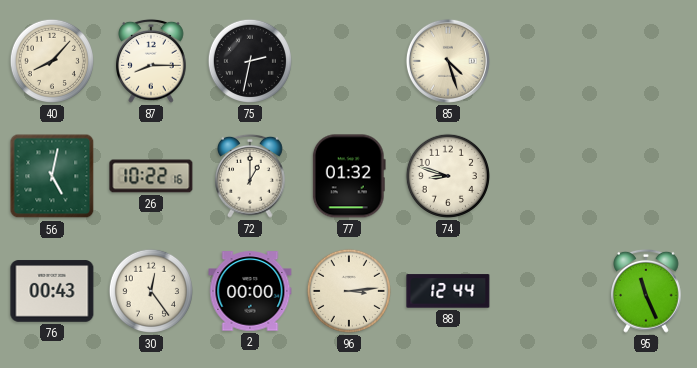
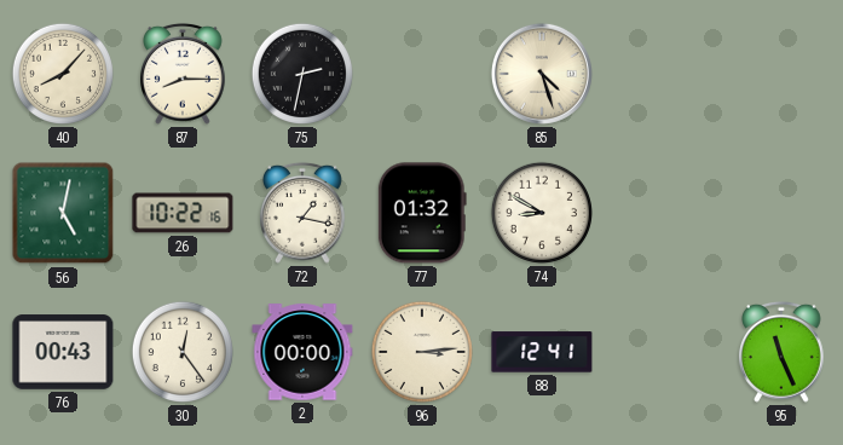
72: 1:00 -> 1:17 (304, 213)
74: 8:48 -> 8:50 (542, 213)
88: 12:44 -> 12:41 (542, 352)
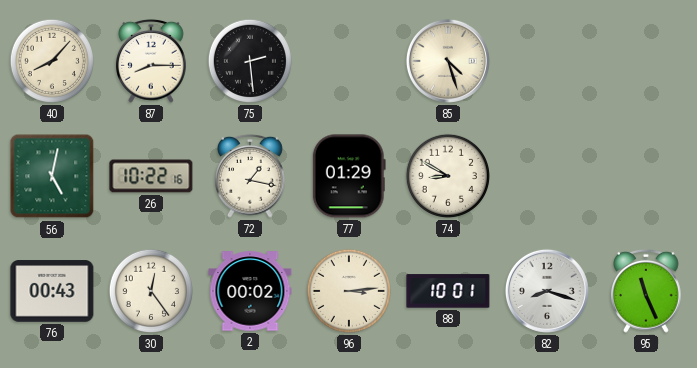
75: 2:32 -> 2:29 (250, 61)
77: 01:32 -> 01:29 (349, 176)
2: 00:00 -> 00:02 (250, 291)
88: 12:41 -> 10:01 (448, 291)
82: none -> 8:18 (547, 291)
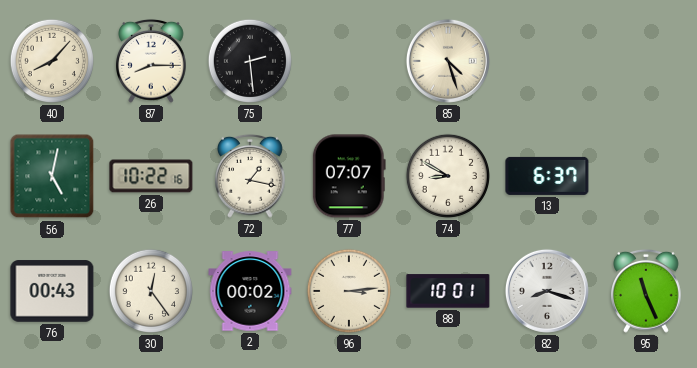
77: 01:29 -> 07:07 (349, 176)
13: none -> 6:37 (547, 176)
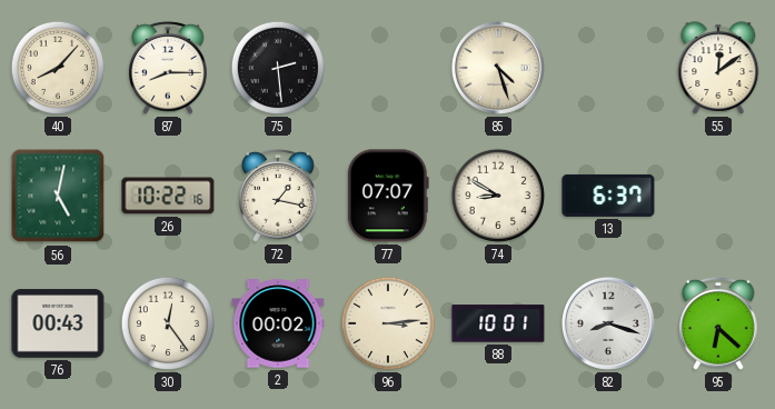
55: none -> 12:09 (718, 68)
95: 11:26 -> 6:22 (719, 323)
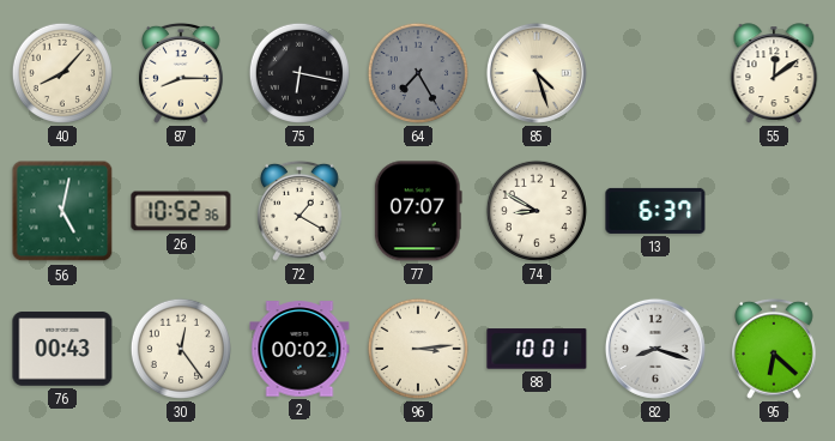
75: 2:29 -> 6:17 (299, 73)
64: none -> 7:25 (418, 73)
26: 10:22 -> 10:52 (181, 211)
72: 1:17 -> 1:20 (301, 211)
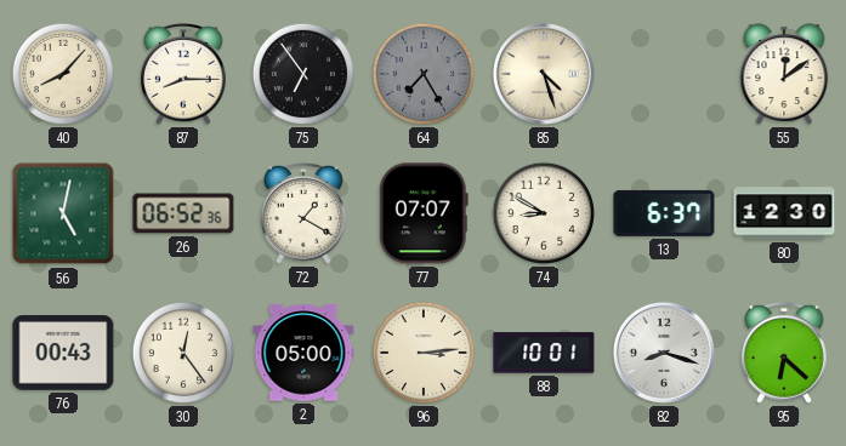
75: 6:17 -> 6:54 (303, 74)
26: 10:52 -> 06:52 (183, 213)
80: none -> 12:30 (784, 213)
2: 00:02 -> 05:00 (303, 353)
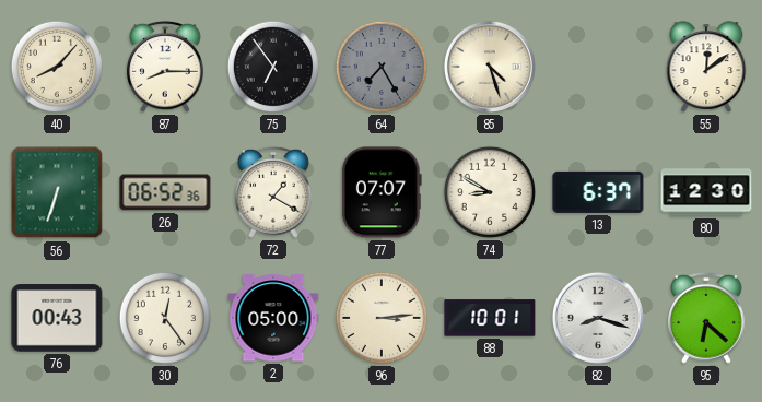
56: 5:02 -> 6:33 (57, 192)
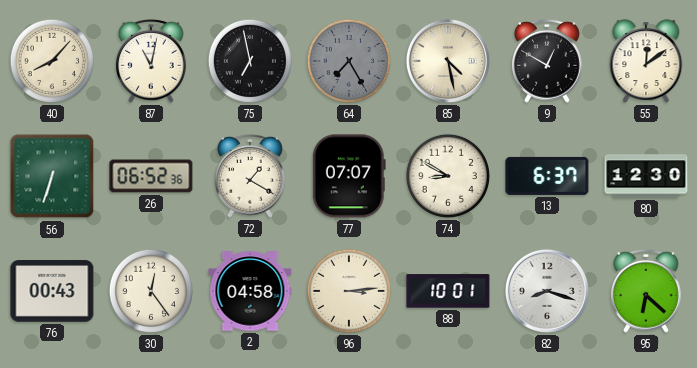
87: 8:15 -> 11:02 (152, 61)
75: 6:54 -> 6:58 (250, 61)
85: 4:27 -> 4:28 (448, 61)
9: none -> 12:50 (548, 61)
2: 05:00 -> 04:58 (250, 291)
